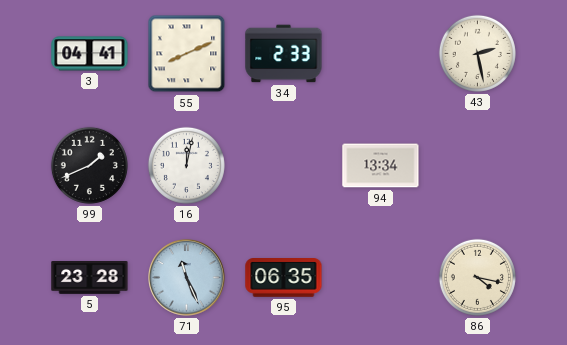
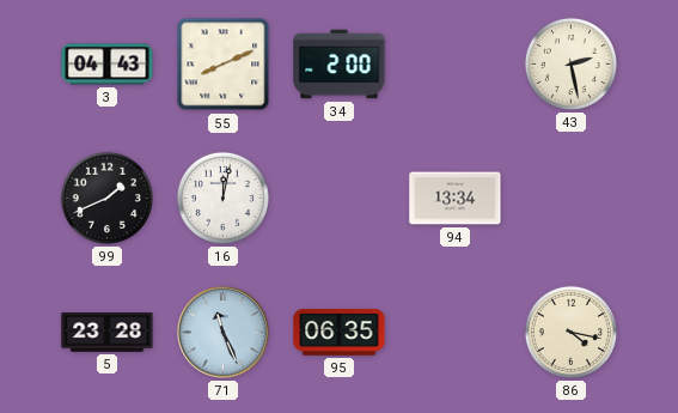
3: 04:41 -> 04:43 (108, 65)
34: 2:33 -> 2:00 (340, 65)
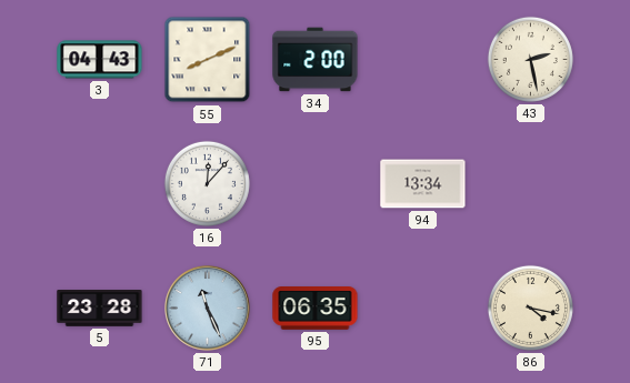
99: 1:41 -> none (106, 198)
16: 12:02 -> 12:07 (207, 183)
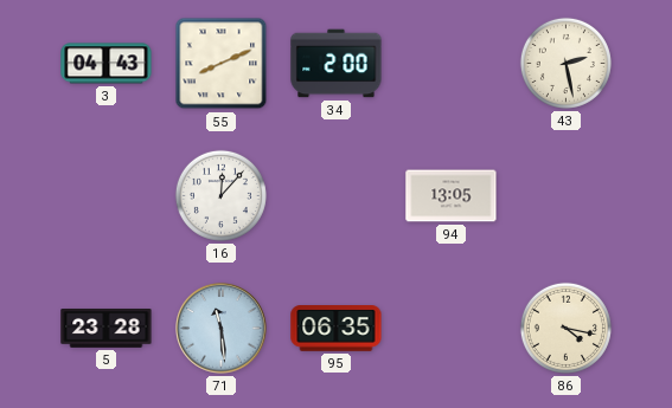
94: 13:34 -> 13:05 (452, 196)
71: 11:26 -> 11:29 (222, 329)
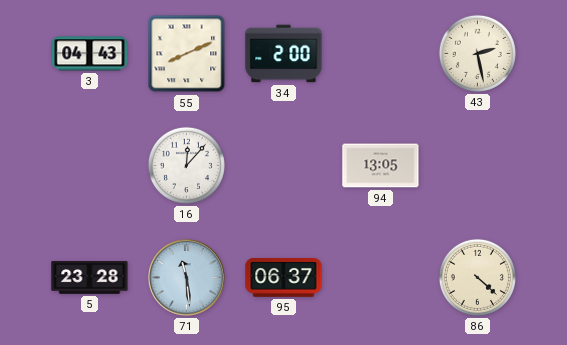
95: 06:35 -> 06:37 (284, 278)
86: 4:17 -> 4:22 (477, 277)
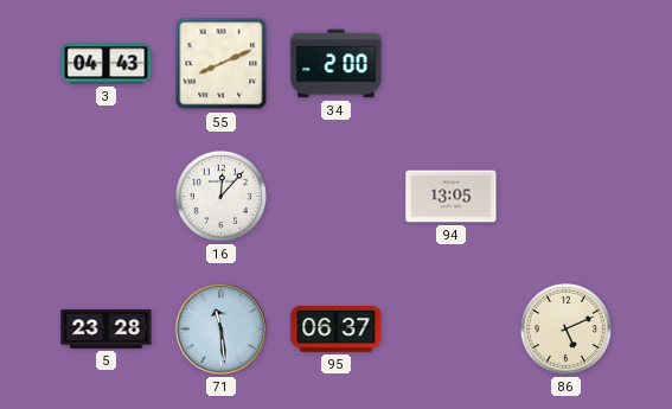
43: 2:28 -> none (477, 53)
86: 4:22 -> 5:11 (565, 328)
